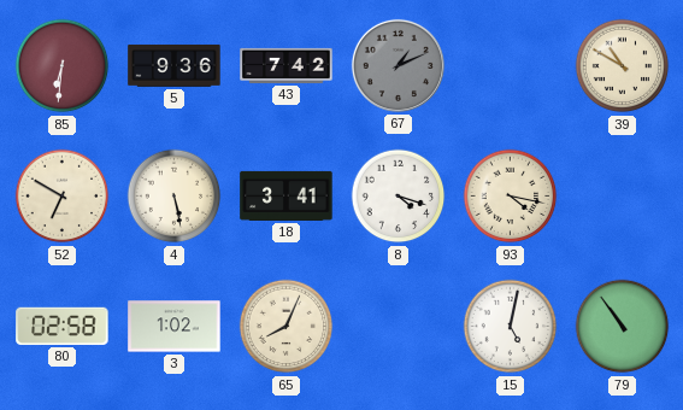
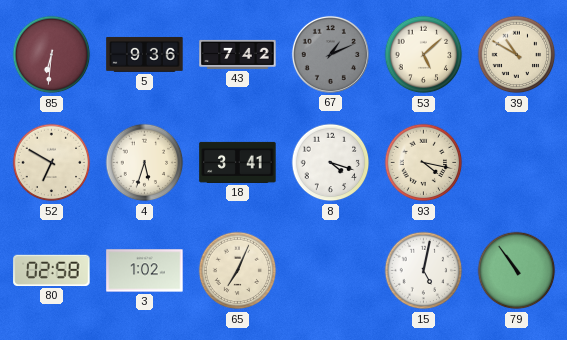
53: none -> 5:08 (424, 55)
4: 5:28 -> 5:33 (145, 163)
65: 8:04 -> 7:04 (238, 271)
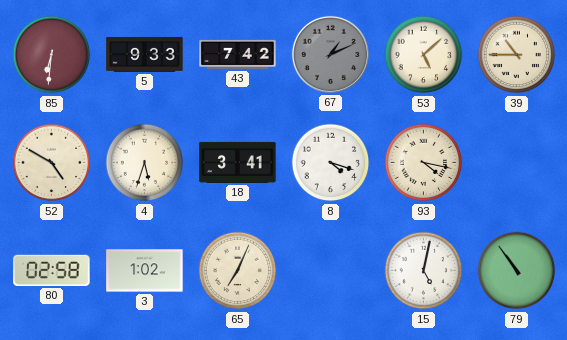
5: 9:36 -> 9:33 (145, 54)
39: 10:50 -> 10:45 (517, 55)
52: 6:50 -> 4:50 (52, 163)
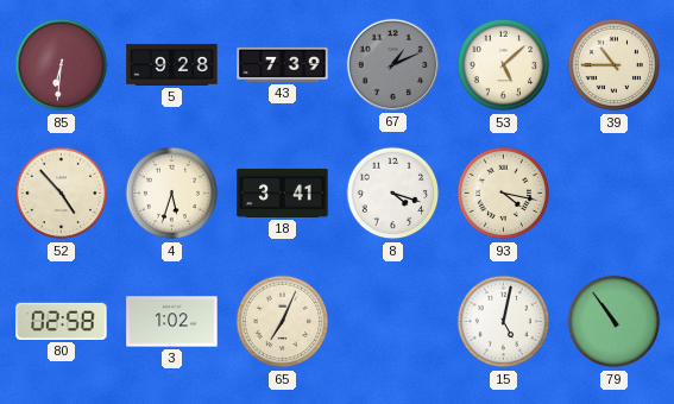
5: 9:33 -> 9:28 (172, 64)
43: 7:42 -> 7:39 (283, 64)
52: 4:50 -> 4:53 (62, 194)
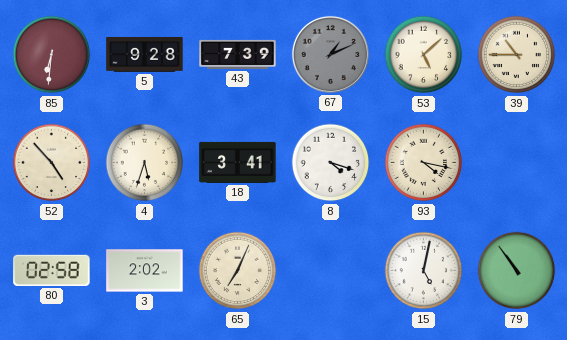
3: 1:02 -> 2:02 (145, 271)
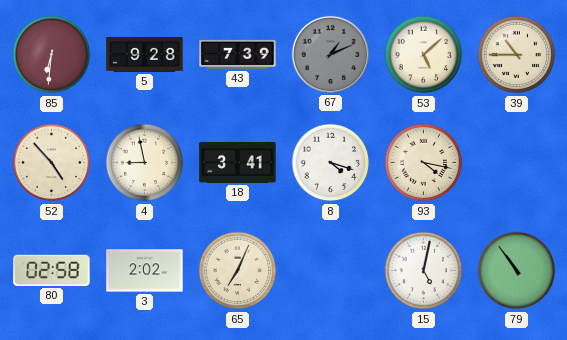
4: 5:33 -> 8:58 (145, 163)
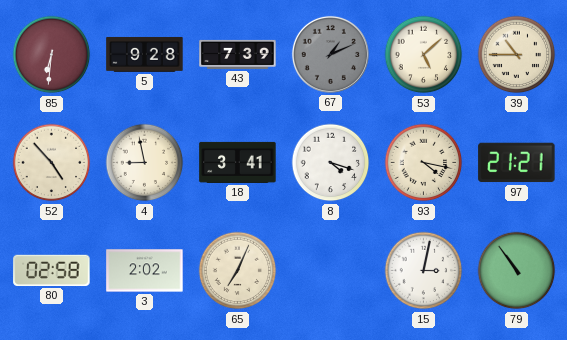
97: none -> 21:21 (517, 163)
15: 5:02 -> 3:02 (424, 271)
